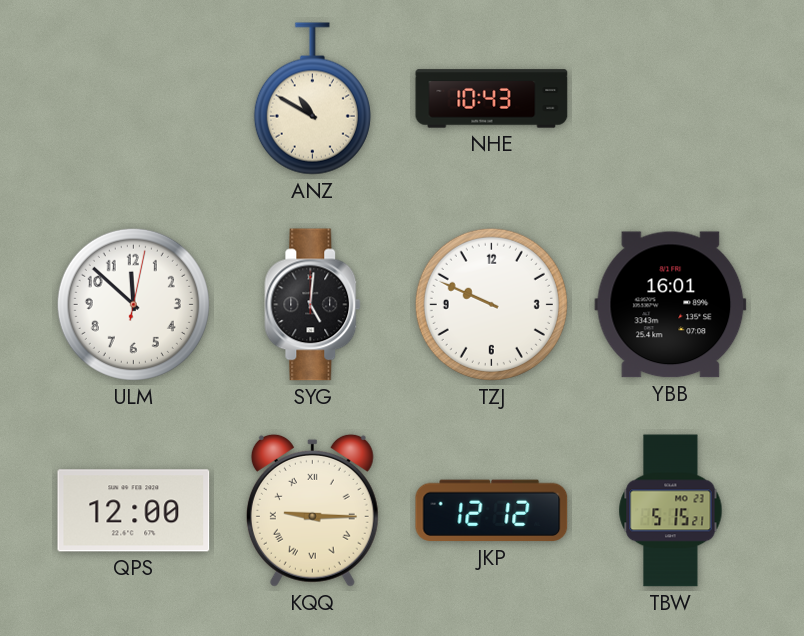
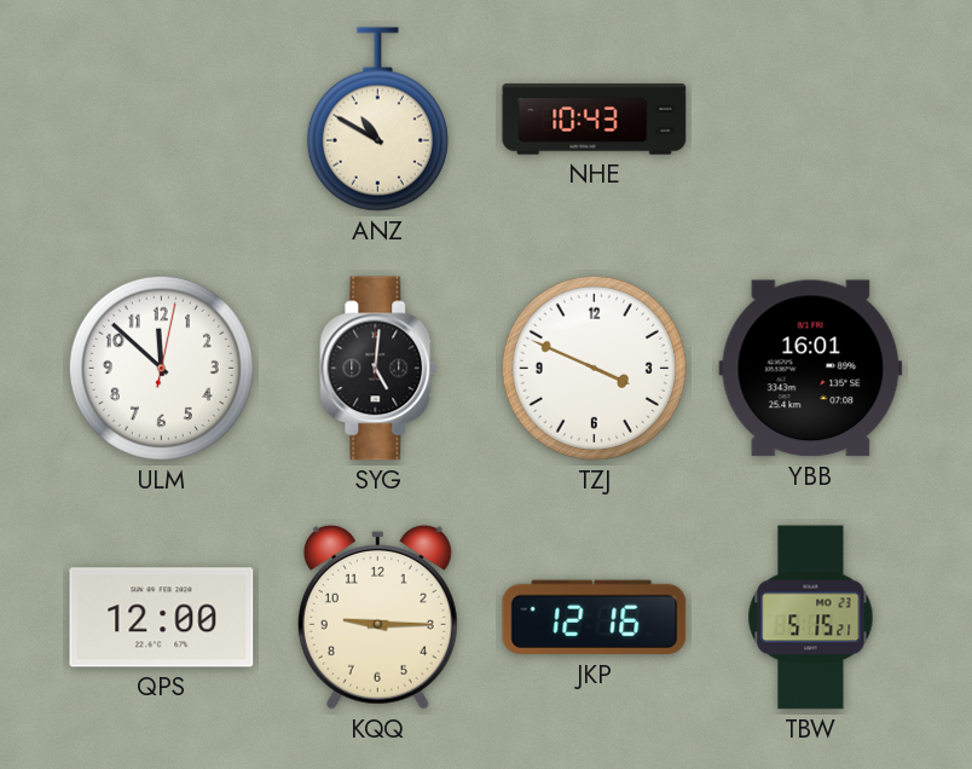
TZJ: 9:49 -> 3:49 (594, 368)
KQQ numerals: Roman -> Arabic (377, 617)
JKP: 12:12 -> 12:16 (595, 618)
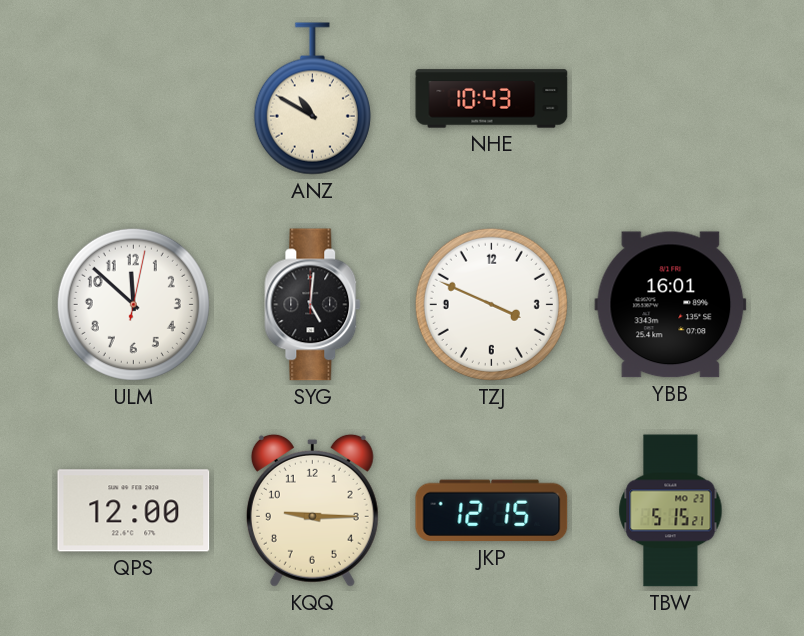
JKP: 12:16 -> 12:15 (492, 511)
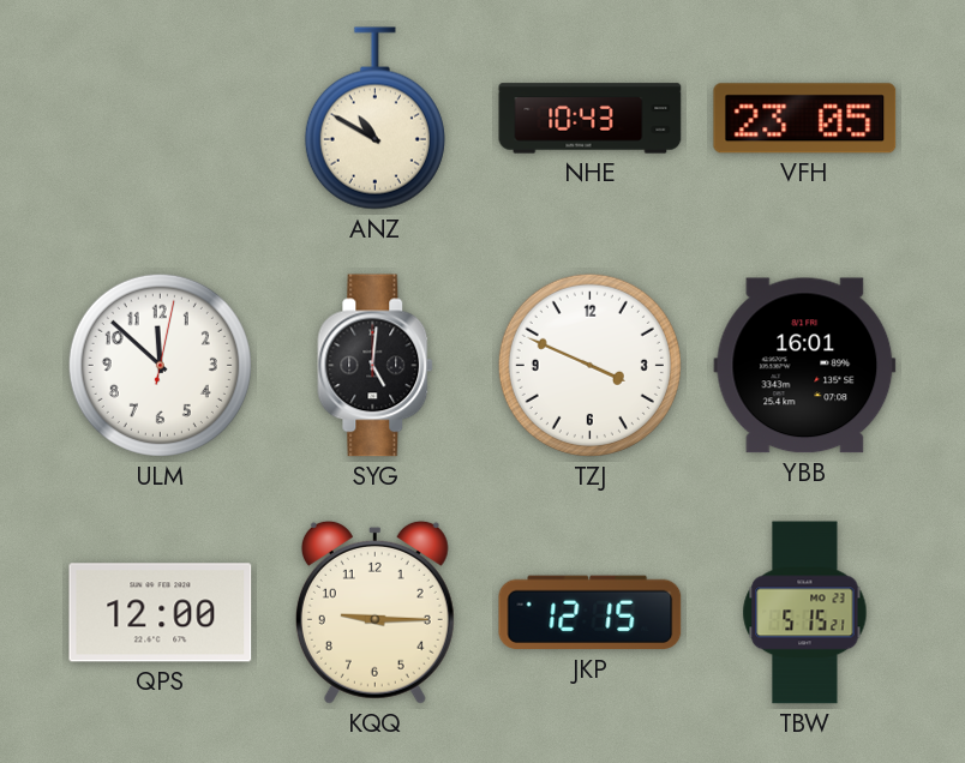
VFH: none -> 23:05 (805, 119)
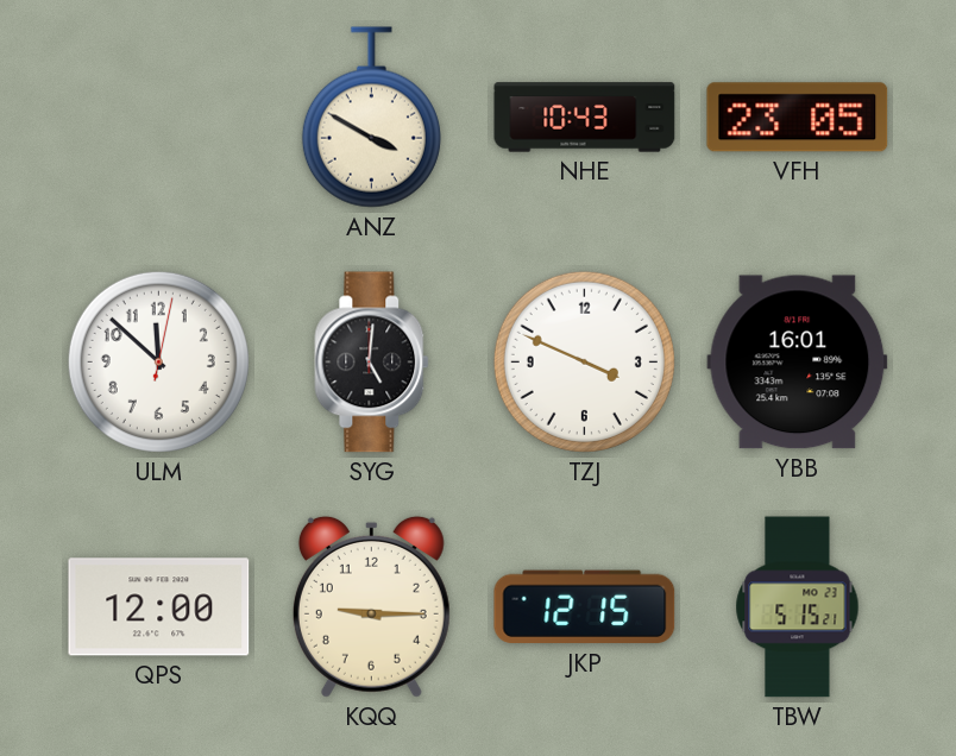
ANZ: 10:50 -> 3:50 (371, 118)
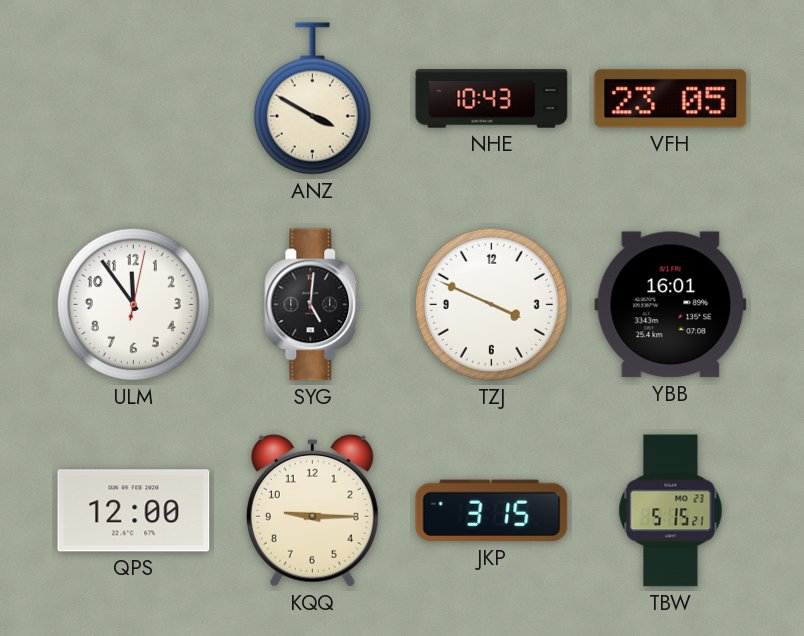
ULM: 11:52 -> 11:54 (133, 304)
JKP: 12:15 -> 3:15 (492, 511)
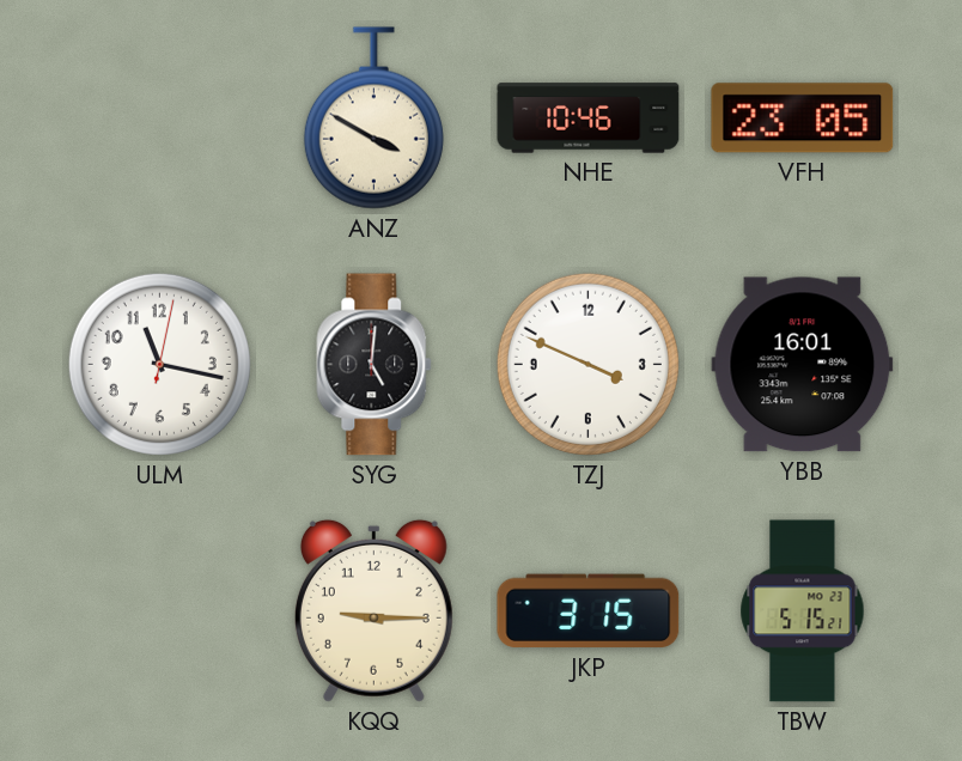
NHE: 10:43 -> 10:46 (589, 118)
ULM: 11:54 -> 11:17 (159, 364)
QPS: 12:00 -> none (134, 511)
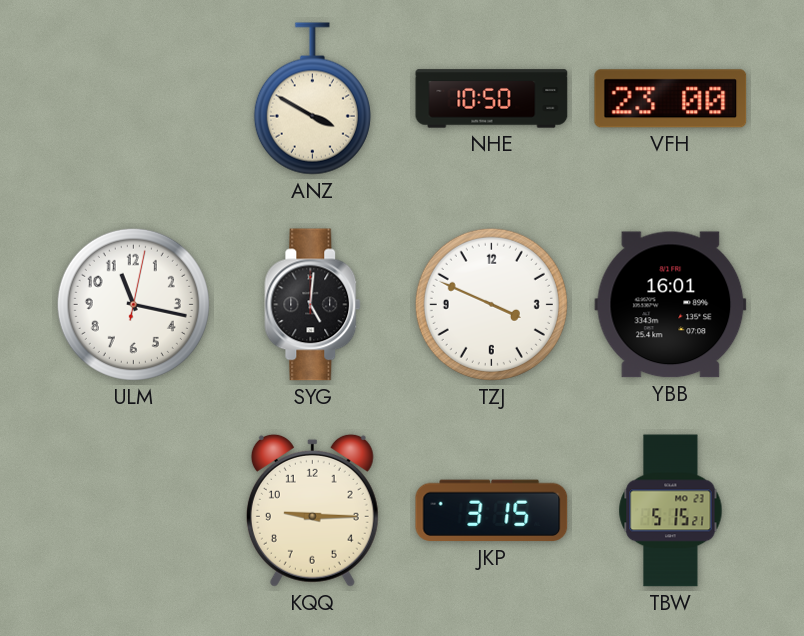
NHE: 10:46 -> 10:50 (492, 99)
VFH: 23:05 -> 23:00 (671, 99)
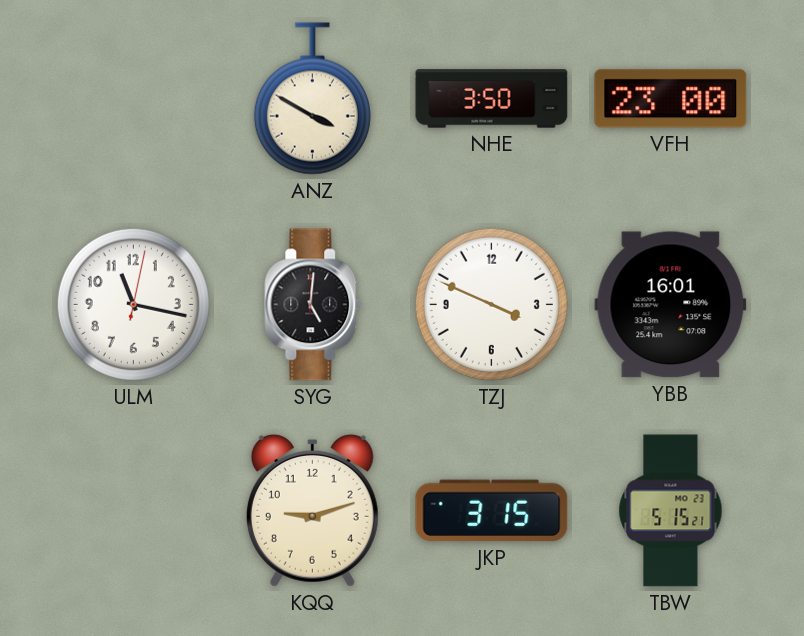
NHE: 10:50 -> 3:50 (492, 99)
KQQ: 9:15 -> 9:12 (312, 510)
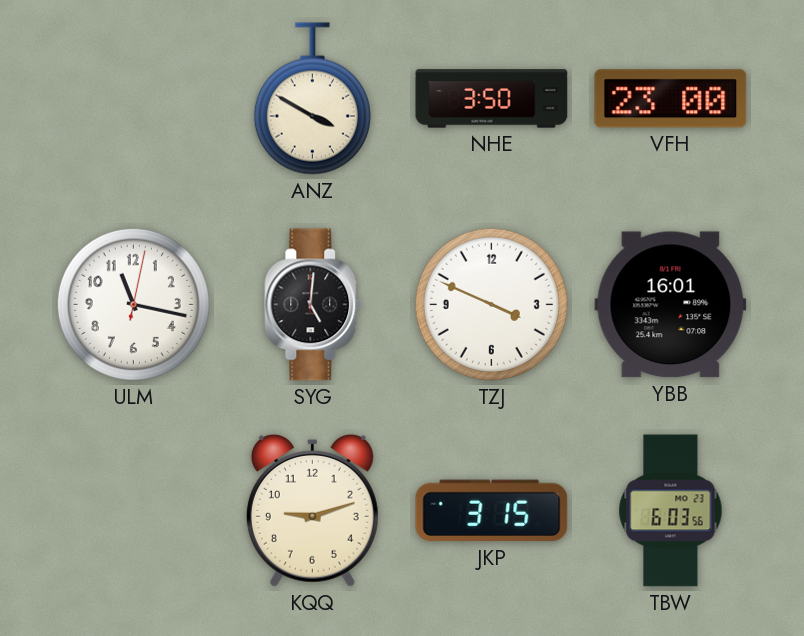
TBW: 5:15 -> 6:03 (671, 511)
